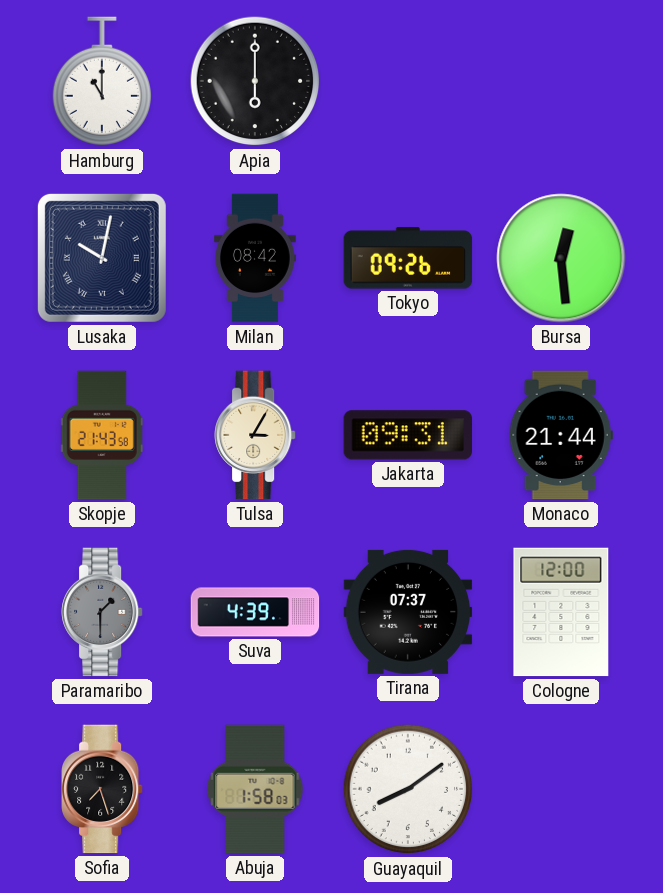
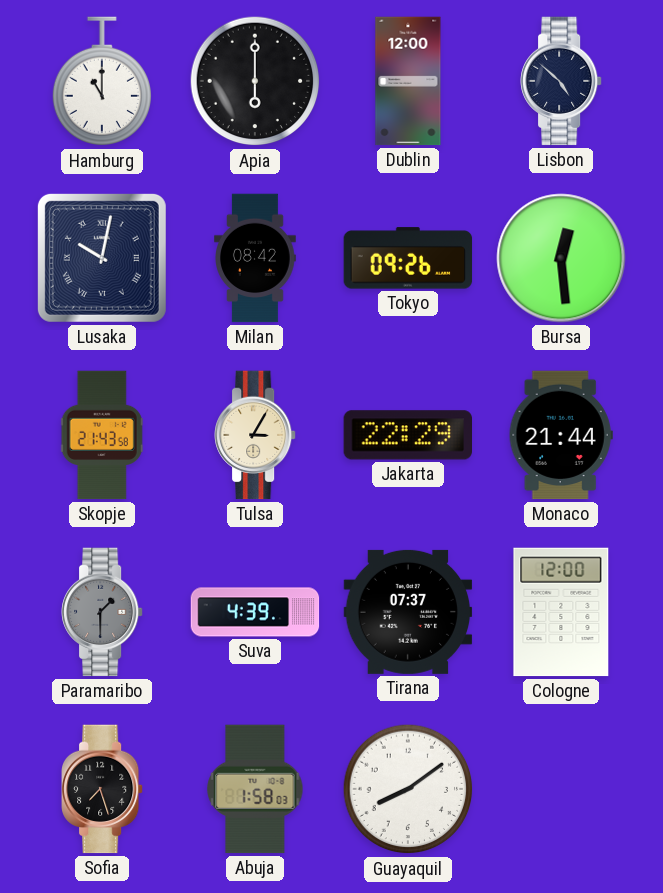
Dublin: none -> 12:00 (408, 81)
Lisbon: none -> 4:52 (562, 81)
Jakarta: 09:31 -> 22:29 (407, 435)
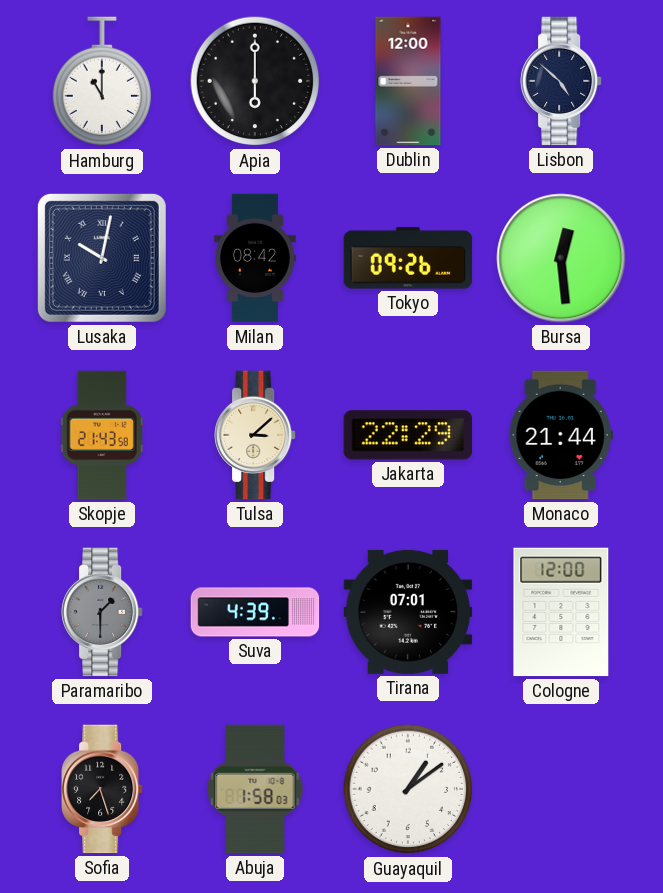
Tulsa: 3:05 -> 3:08 (256, 435)
Tirana: 07:37 -> 07:01 (408, 612)
Guayaquil: 8:09 -> 1:09 (408, 789)
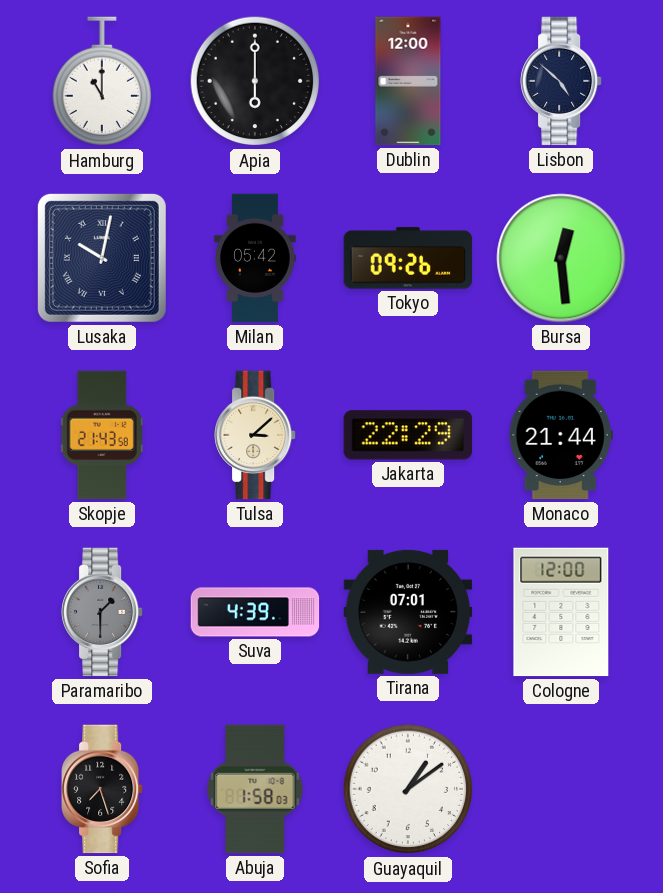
Milan: 08:42 -> 05:42 (256, 258)
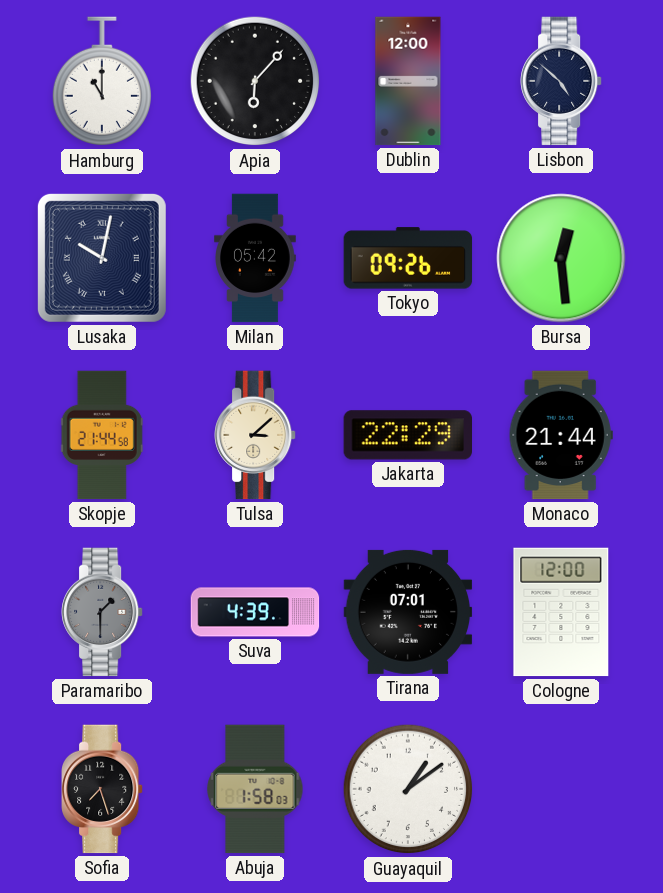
Apia: 6:00 -> 6:07 (255, 81)
Skopje: 21:43 -> 21:44 (102, 435)
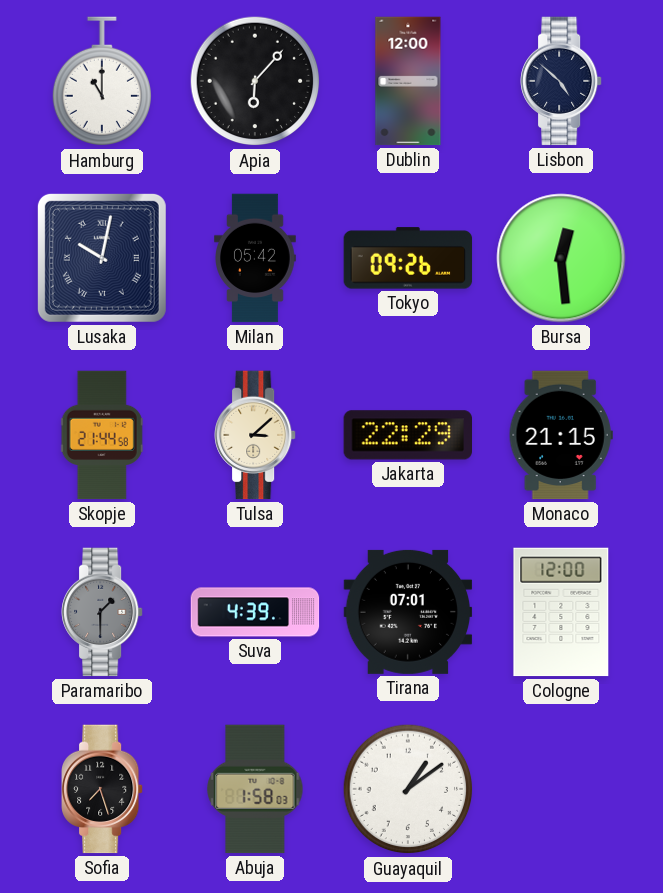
Monaco: 21:44 -> 21:15 (561, 435)
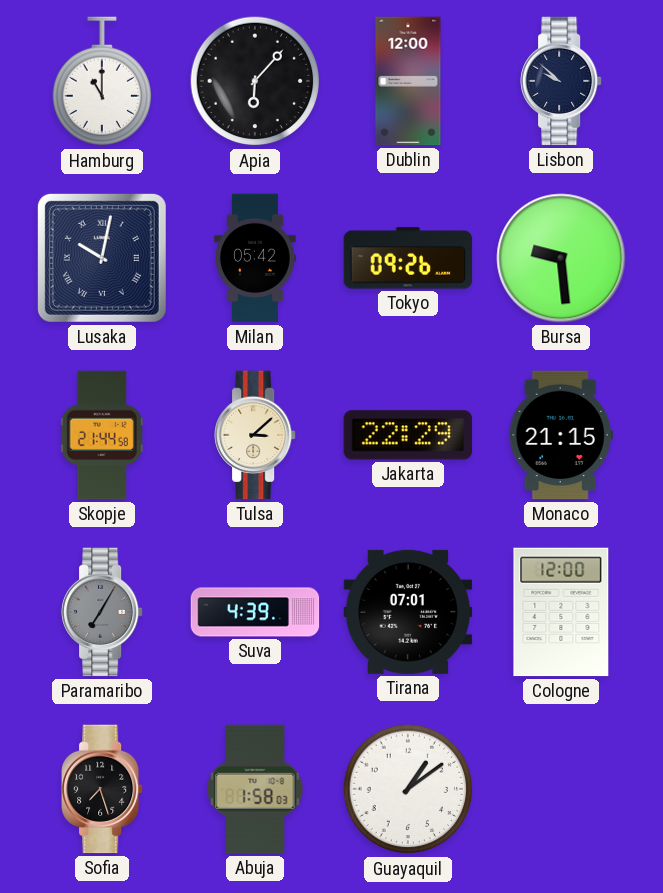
Lisbon: 4:52 -> 9:52 (562, 81)
Bursa: 12:29 -> 9:29 (561, 258)
Paramaribo: 1:30 -> 7:05 (103, 612)
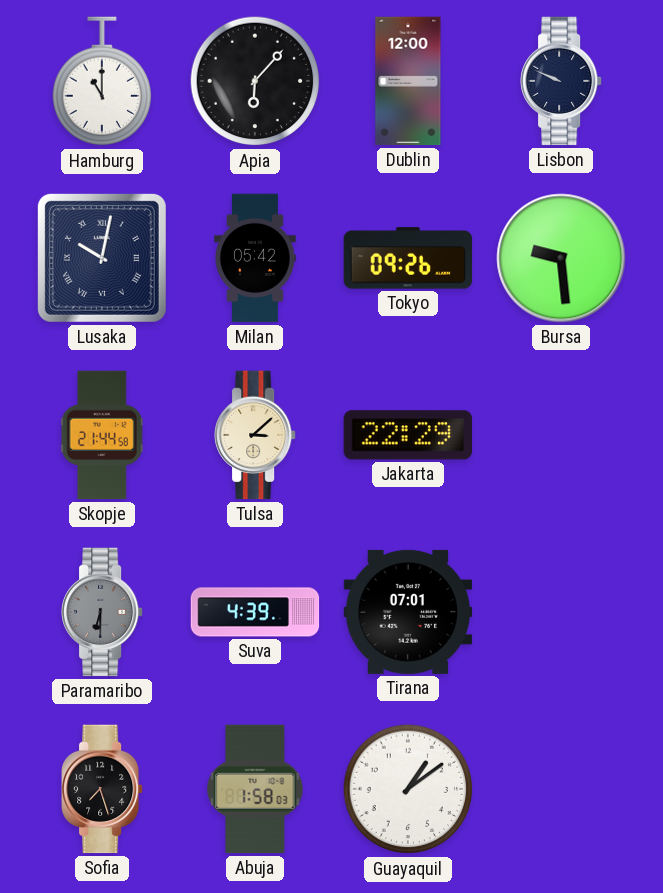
Lisbon: 9:52 -> 9:49 (562, 81)
Monaco: 21:15 -> none (561, 435)
Paramaribo: 7:05 -> 6:30 (103, 612)
Cologne: 12:00 -> none (561, 612)
